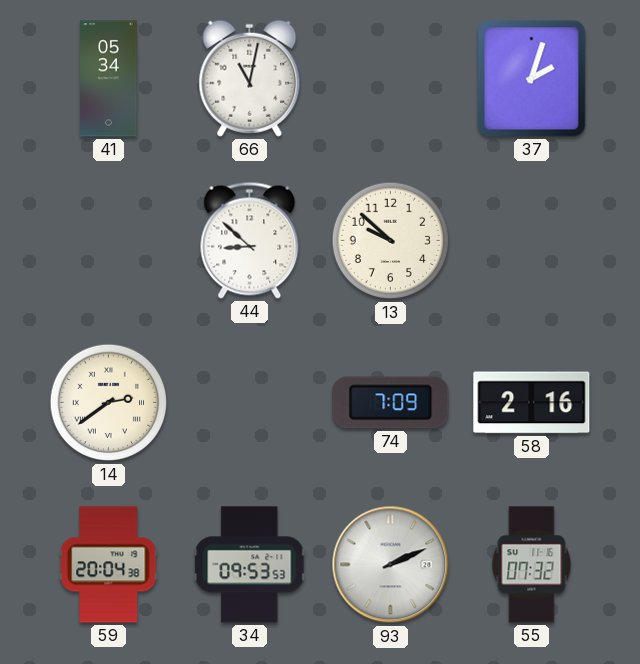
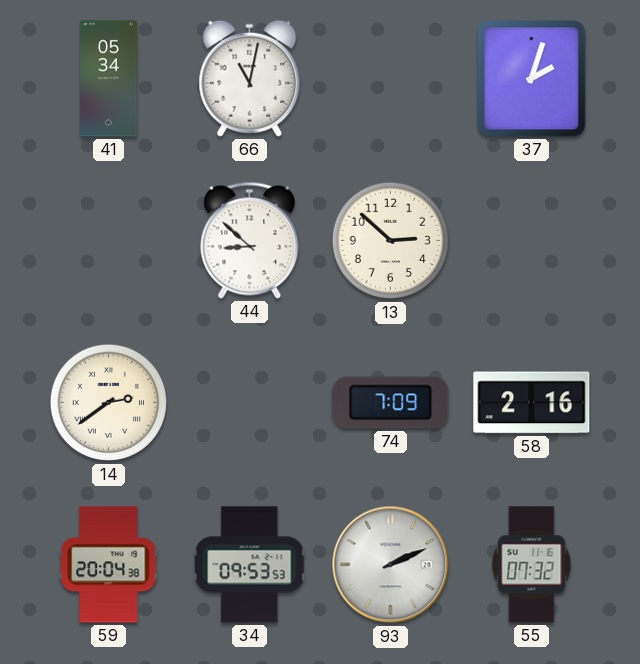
13: 9:52 -> 2:52 (391, 241)
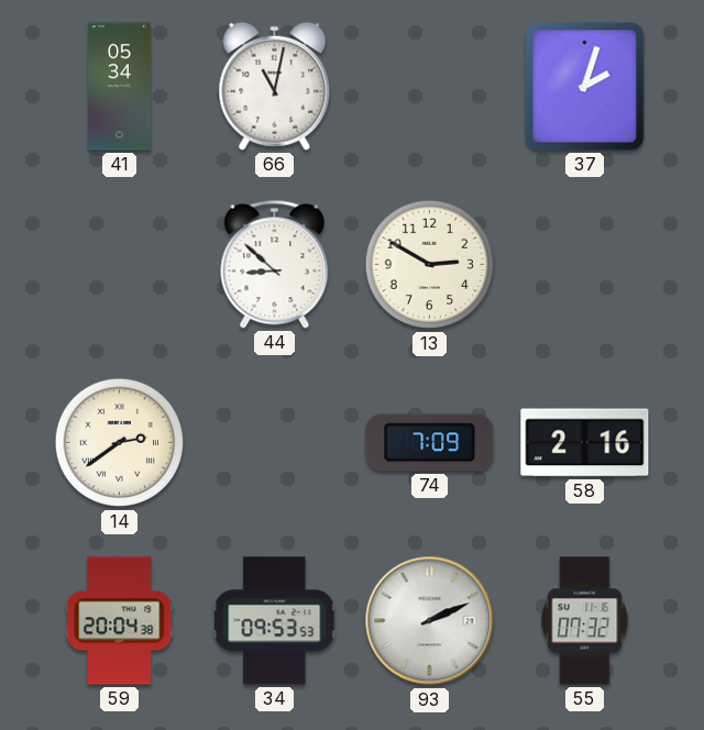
13: 2:52 -> 2:50 (430, 265)
